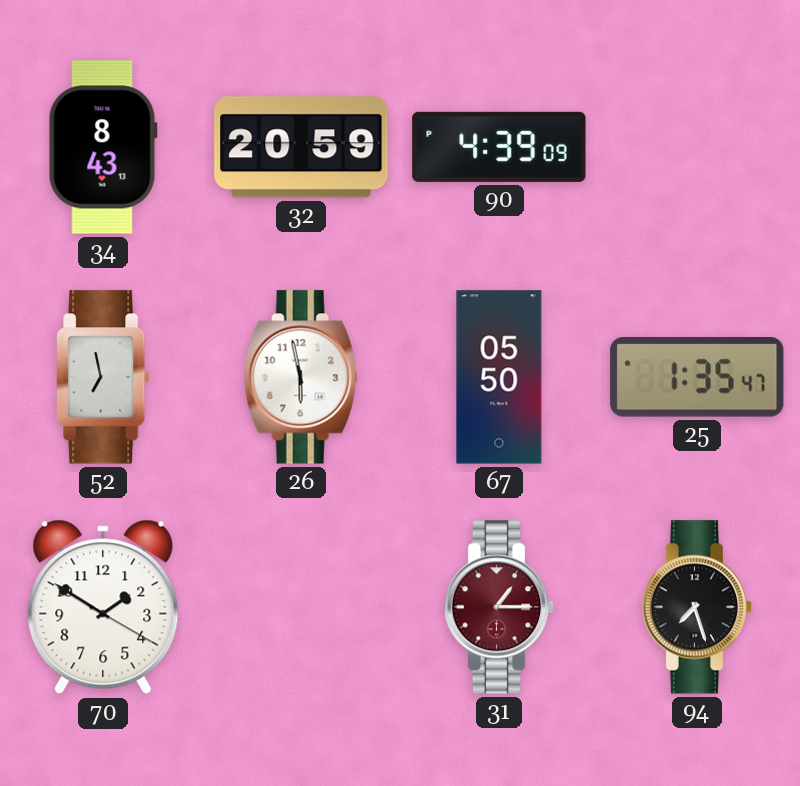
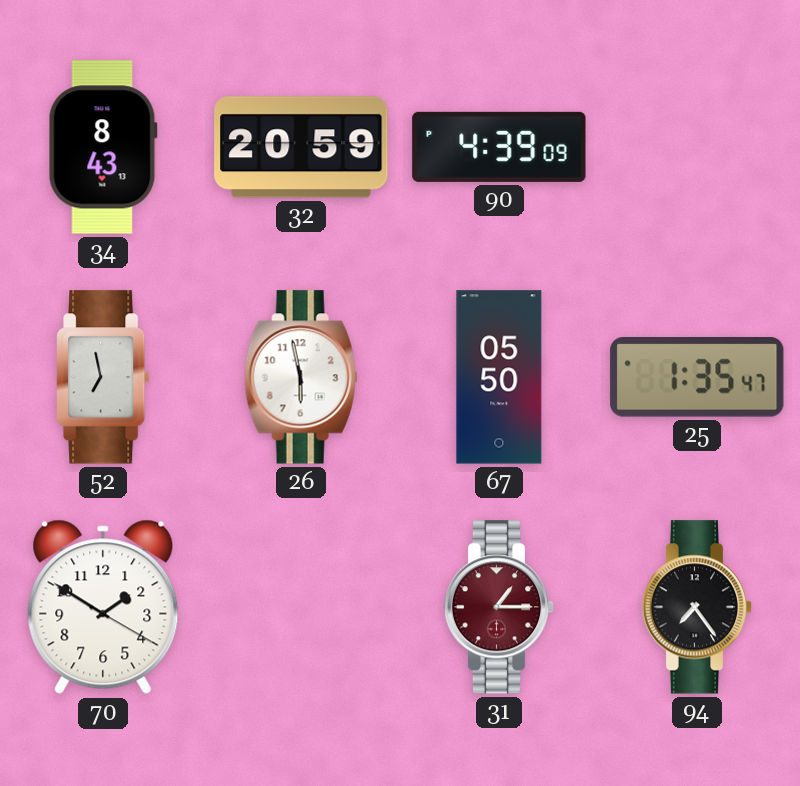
94: 7:27 -> 7:24 (697, 607)
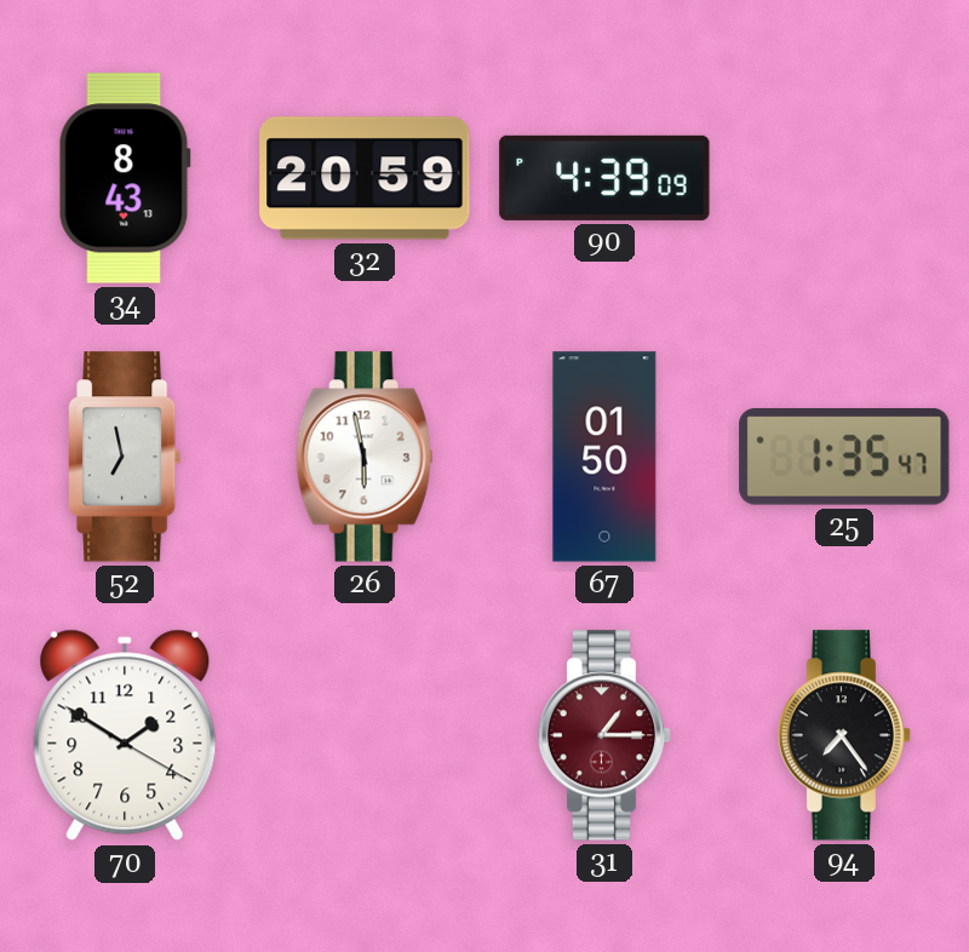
67: 05:50 -> 01:50 (604, 457)
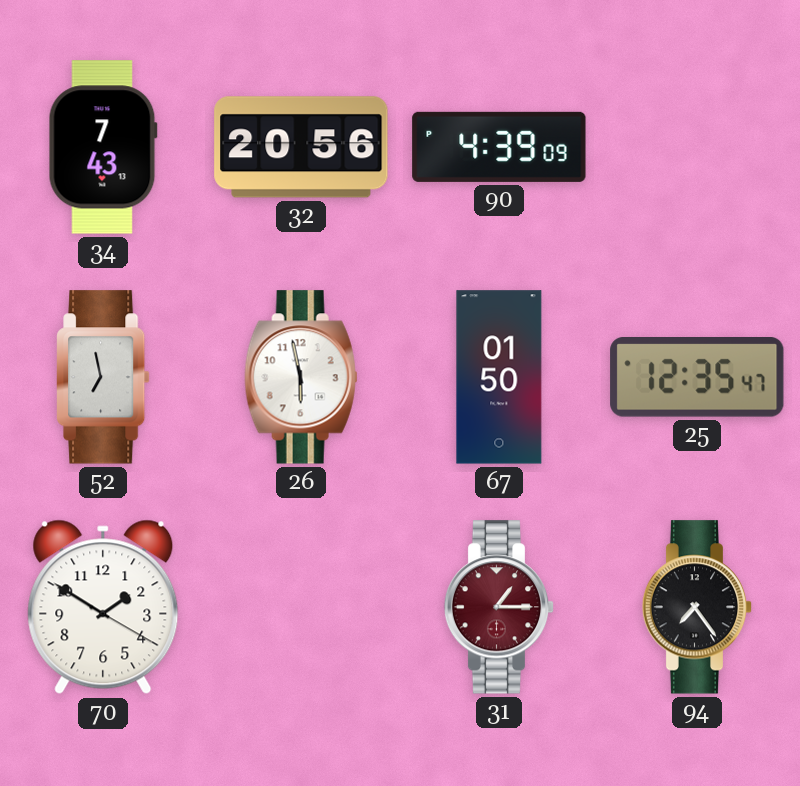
34: 8:43 -> 7:43 (103, 147)
32: 20:59 -> 20:56 (301, 147)
25: 1:35 -> 12:35 (697, 378)
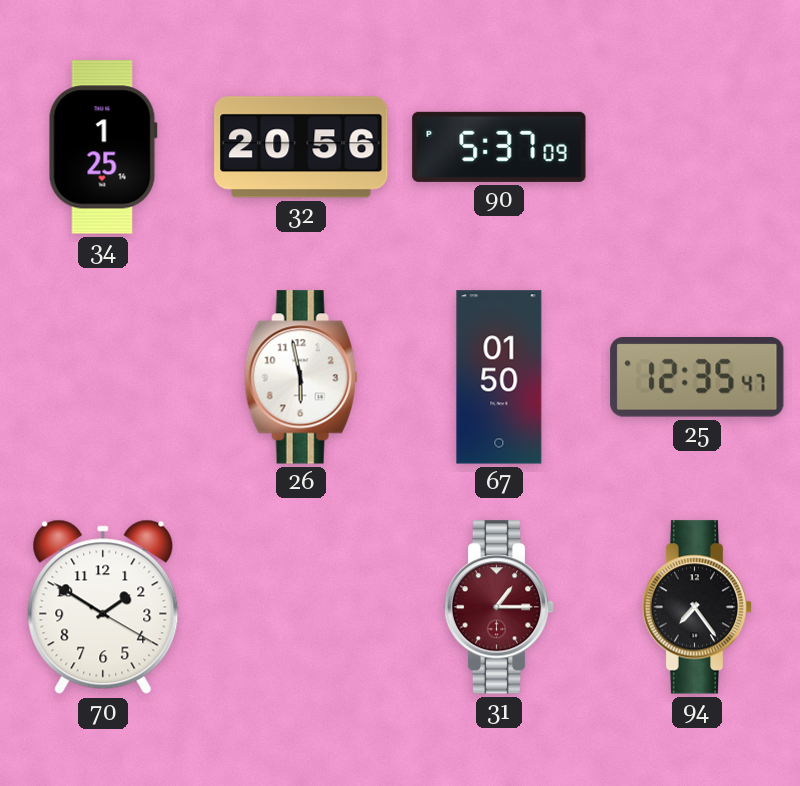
34: 7:43 -> 1:25 (103, 147)
90: 4:39 -> 5:37 (499, 147)
52: 6:58 -> none (103, 377)
